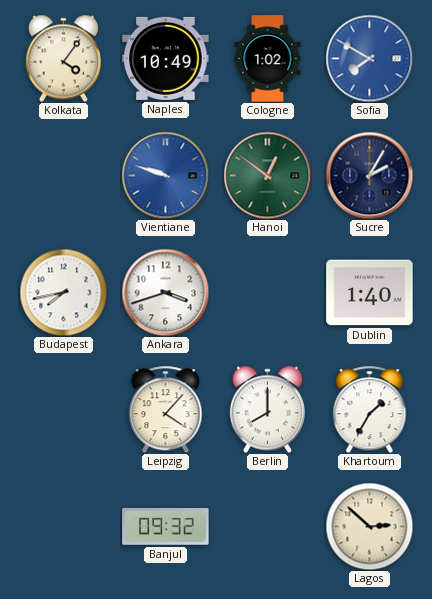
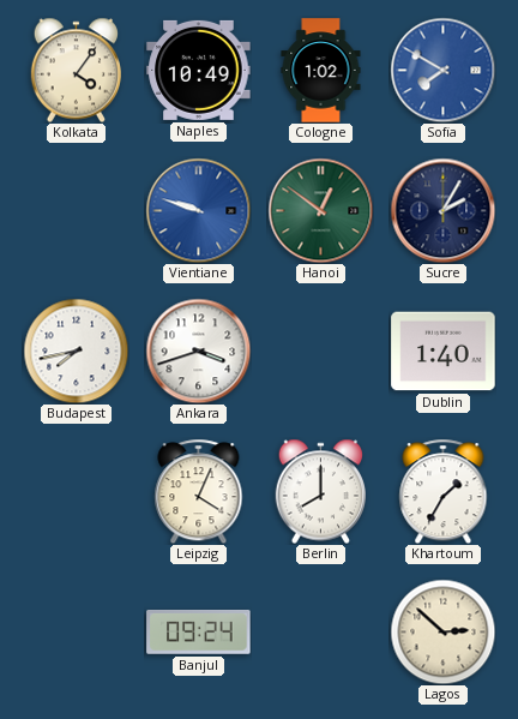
Leipzig: 4:07 -> 4:04 (199, 491)
Banjul: 09:32 -> 09:24 (199, 633)
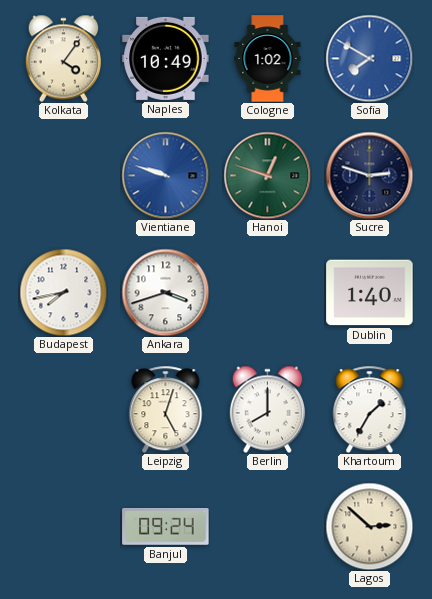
Hanoi: 12:51 -> 12:48 (267, 175)
Sucre: 2:05 -> 2:48 (369, 175)
Leipzig: 4:04 -> 5:03 (166, 409)
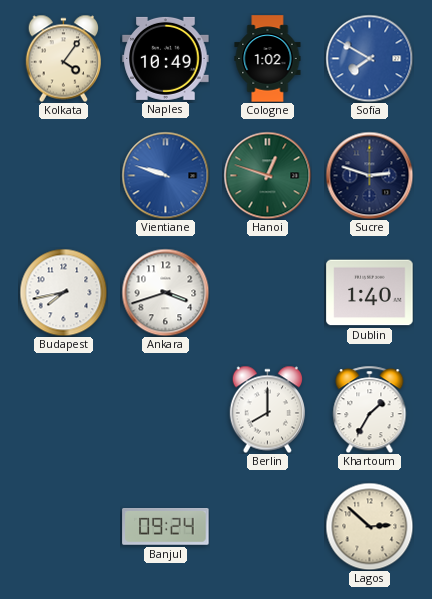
Leipzig: 5:03 -> none (166, 409)
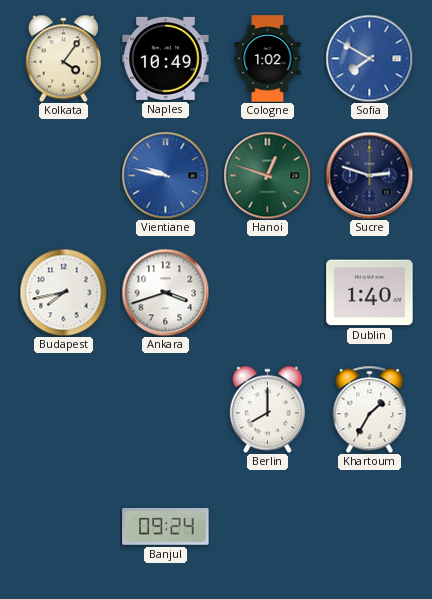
Vientiane: 9:48 -> 9:47 (165, 175)
Lagos: 2:52 -> none (369, 526)
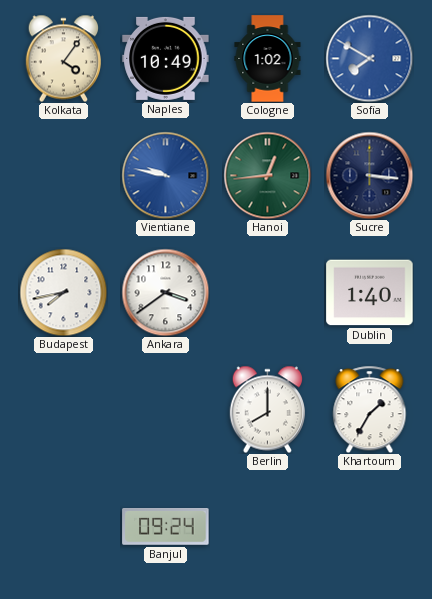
Hanoi: 12:48 -> 12:44 (267, 175)
Sucre: 2:48 -> 3:16 (369, 175)
Ankara: 3:42 -> 3:39 (165, 292)
